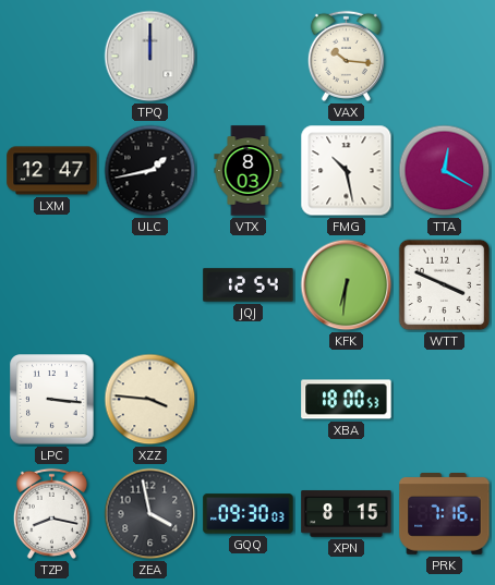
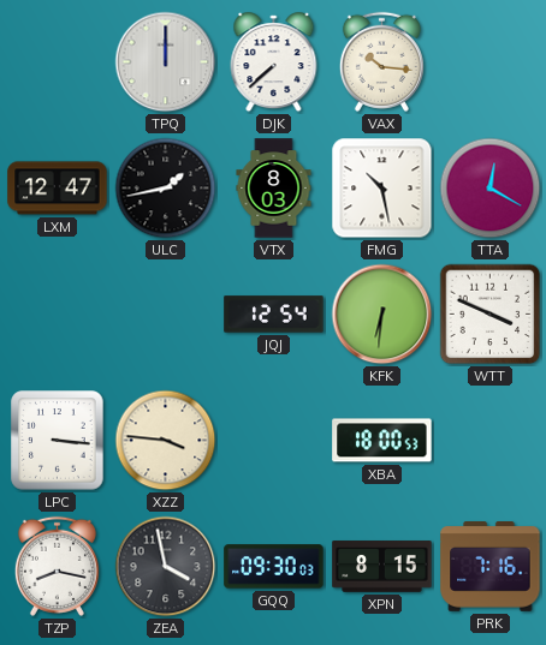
DJK: none -> 7:38 (274, 62)
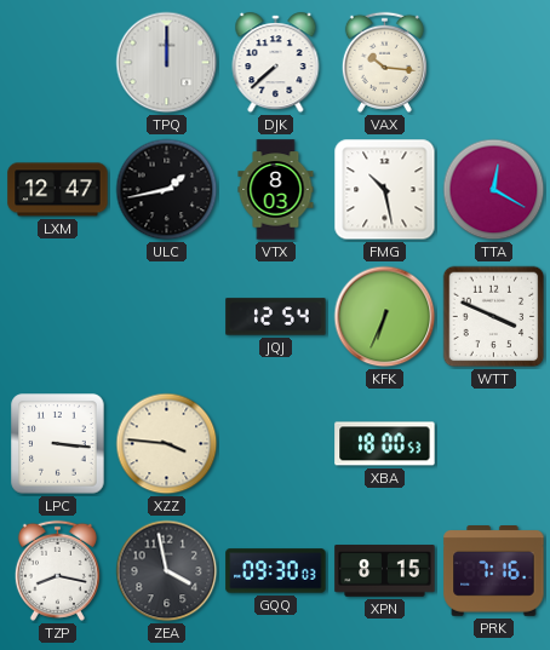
KFK: 6:31 -> 6:34 (385, 317)
